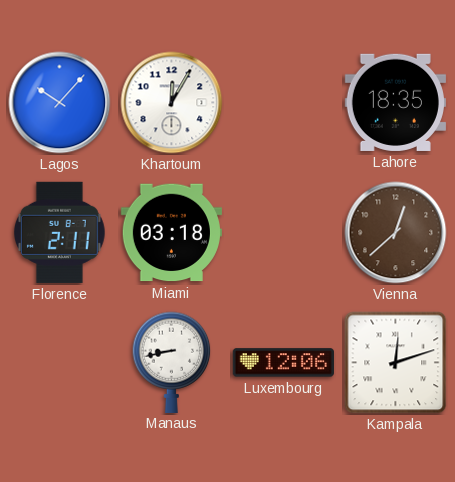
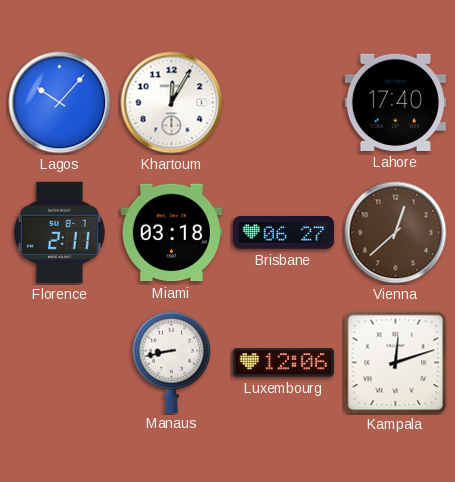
Lahore: 18:35 -> 17:40 (395, 102)
Brisbane: none -> 06:27 (283, 233)
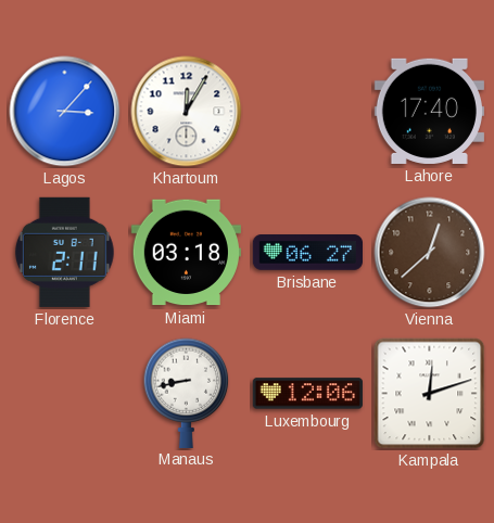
Lagos: 10:07 -> 3:07 (65, 112)
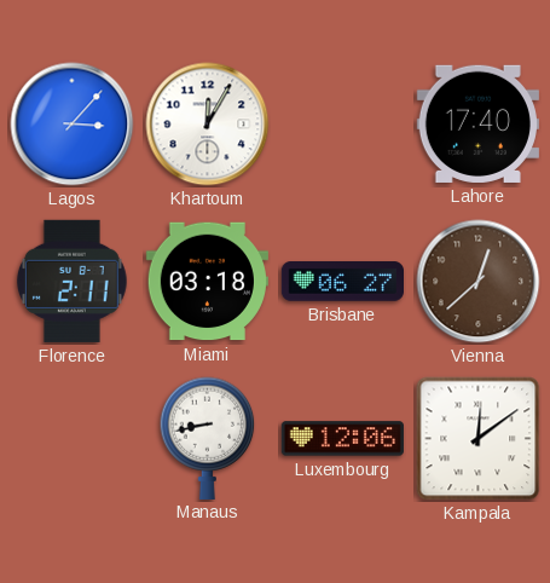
Kampala: 12:12 -> 12:09 (479, 439)
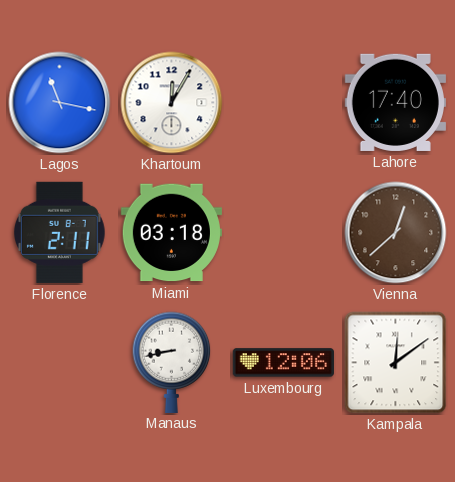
Lagos: 3:07 -> 11:17 (60, 103)
Brisbane: 06:27 -> none (342, 282)
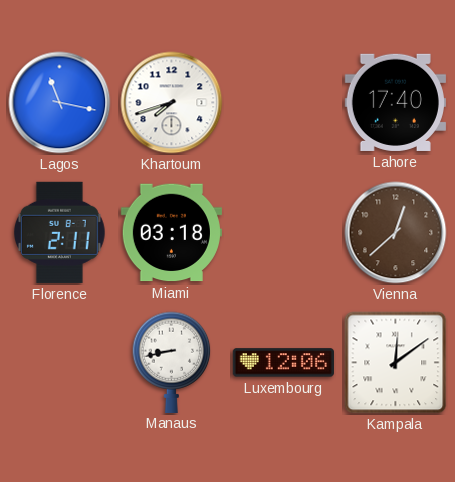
Khartoum: 12:05 -> 7:42 (172, 103)
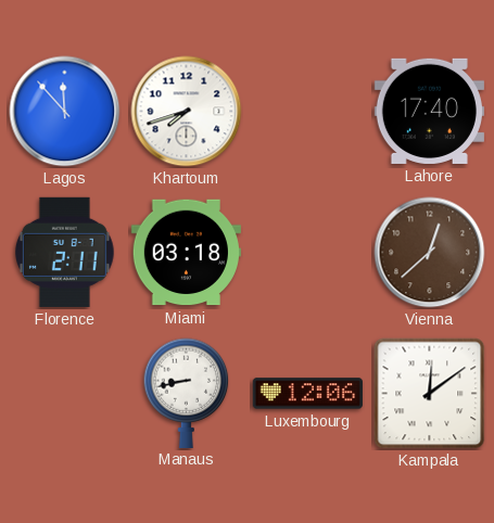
Lagos: 11:17 -> 11:53 (65, 112)
